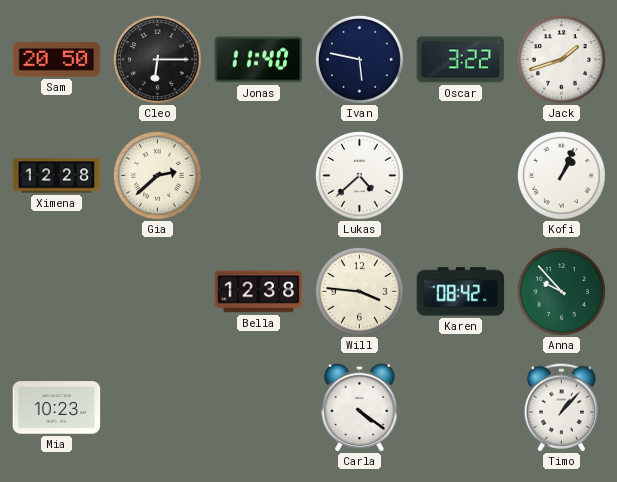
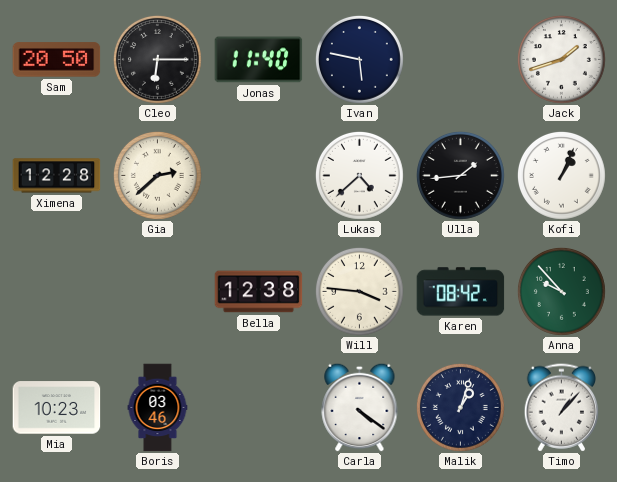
Oscar: 3:22 -> none (461, 60)
Ulla: none -> 1:44 (460, 175)
Boris: none -> 03:46 (158, 408)
Malik: none -> 1:03 (460, 407)
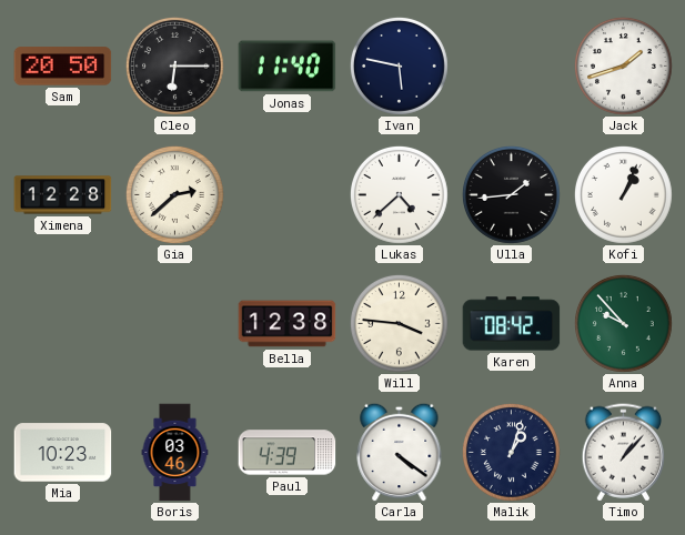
Paul: none -> 4:39 (288, 453)
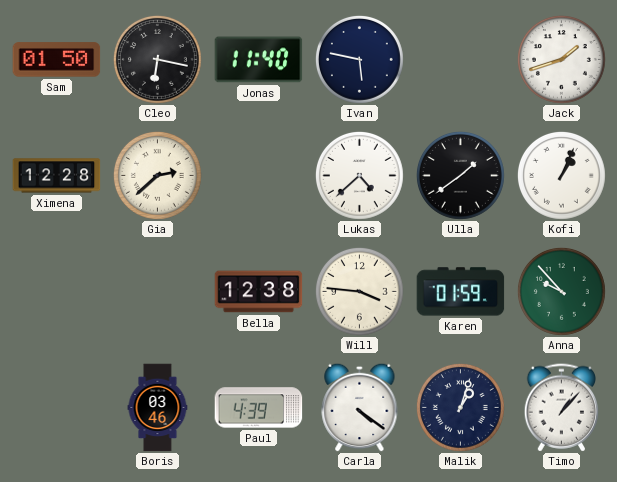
Sam: 20:50 -> 01:50 (57, 60)
Cleo: 6:15 -> 6:17 (157, 59)
Ulla: 1:44 -> 1:39 (460, 175)
Karen: 08:42 -> 01:59 (461, 292)
Mia: 10:23 -> none (63, 453)
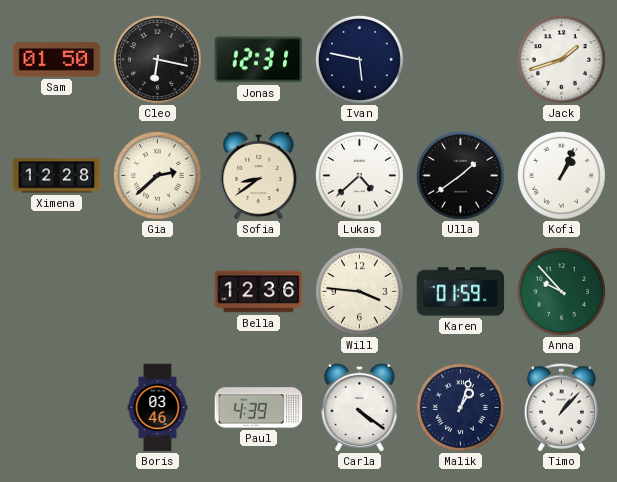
Jonas: 11:40 -> 12:31 (259, 60)
Sofia: none -> 8:39 (259, 175)
Bella: 12:38 -> 12:36 (259, 292)
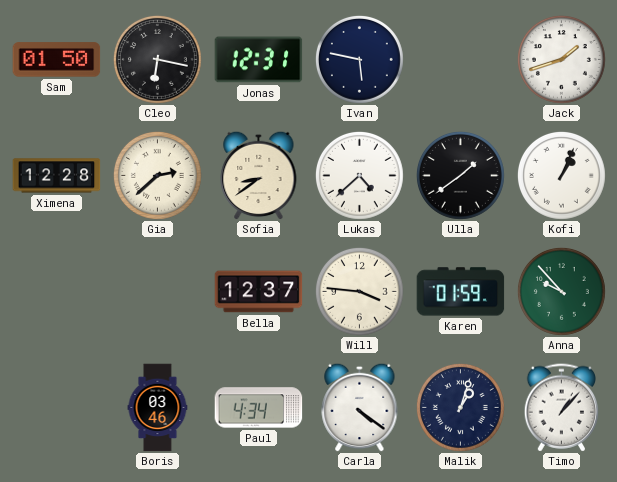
Bella: 12:36 -> 12:37 (259, 292)
Paul: 4:39 -> 4:34 (259, 408)
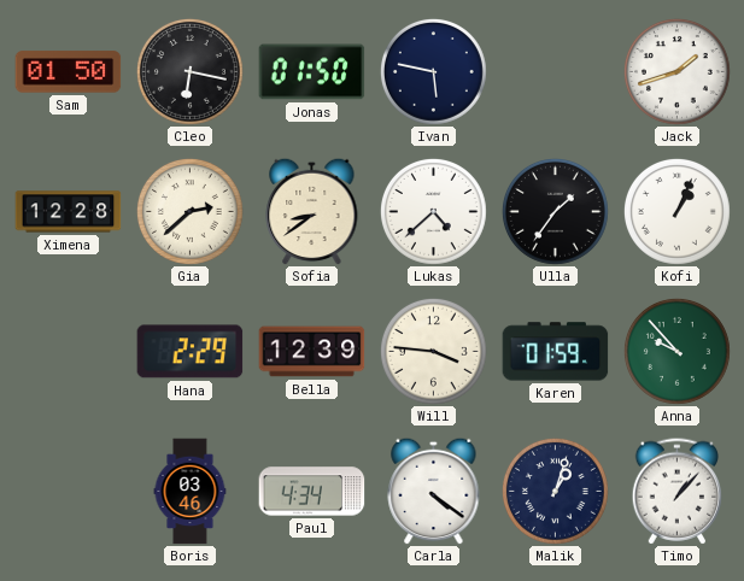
Jonas: 12:31 -> 01:50 (312, 72)
Ulla: 1:39 -> 1:36 (555, 211)
Hana: none -> 2:29 (191, 352)
Bella: 12:37 -> 12:39 (312, 352)
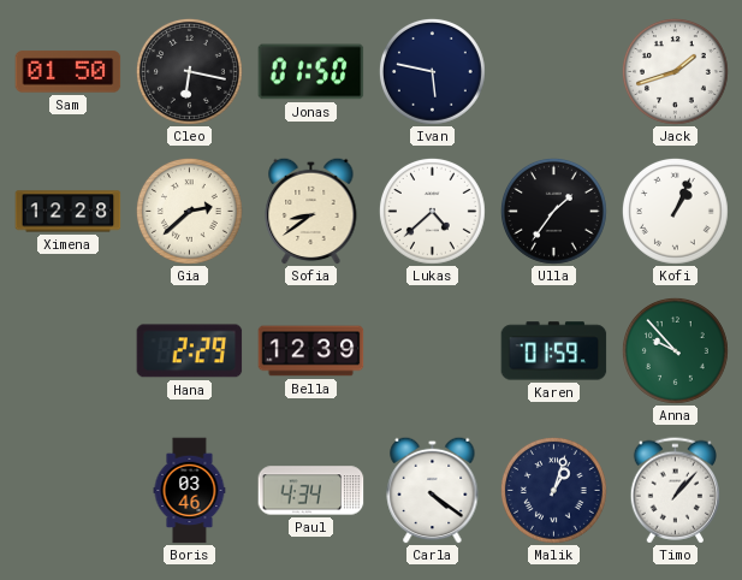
Will: 3:46 -> none (433, 351)
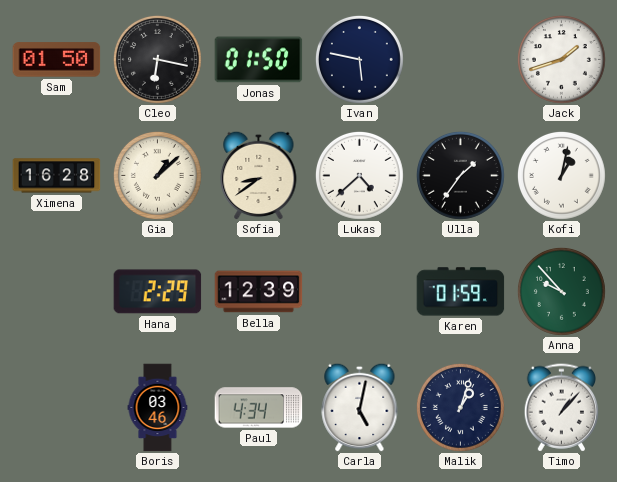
Ximena: 12:28 -> 16:28 (57, 176)
Gia: 2:38 -> 1:08 (157, 175)
Kofi: 1:04 -> 1:02 (561, 175)
Carla: 4:21 -> 5:02 (360, 407)
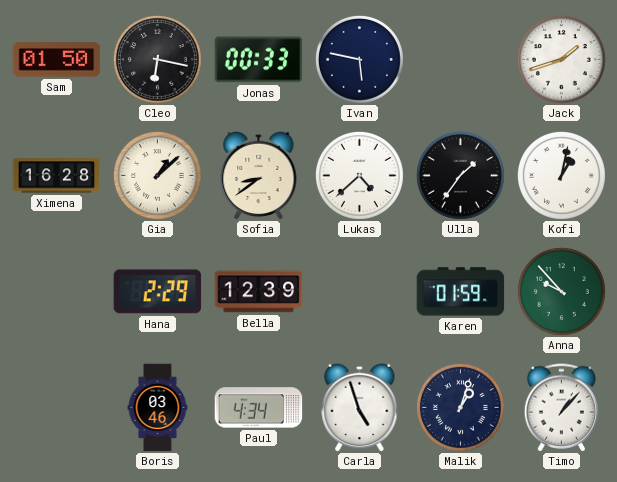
Jonas: 01:50 -> 00:33 (259, 60)
Carla: 5:02 -> 4:57 (360, 407)
